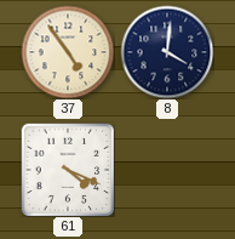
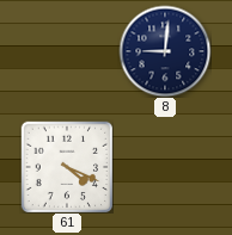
37: 4:54 -> none (68, 52)
8: 4:01 -> 9:01 (165, 51)
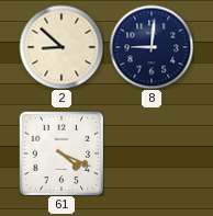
2: none -> 8:52 (61, 47)
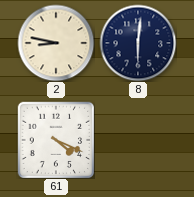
2: 8:52 -> 8:47 (56, 43)
8: 9:01 -> 6:01 (138, 43)
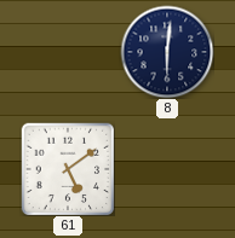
2: 8:47 -> none (56, 43)
61: 4:19 -> 5:09 (68, 169)
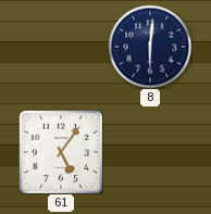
61: 5:09 -> 5:06 (61, 152)
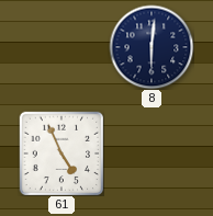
61: 5:06 -> 4:56 (61, 154)
